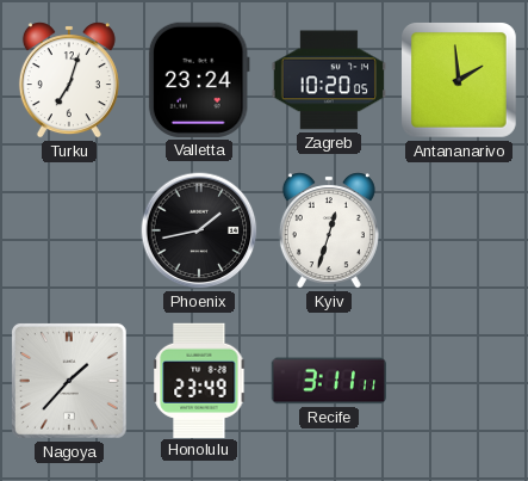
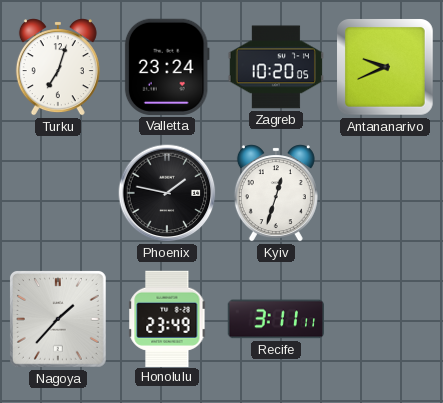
Antananarivo: 1:59 -> 9:41 (386, 68)
Phoenix: 1:43 -> 1:47 (167, 193)
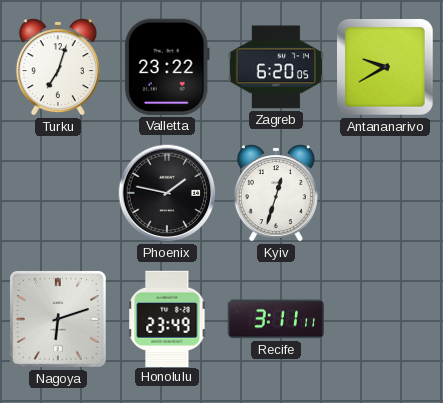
Valletta: 23:24 -> 23:22 (167, 67)
Zagreb: 10:20 -> 6:20 (275, 67)
Antananarivo: 9:41 -> 9:40 (386, 68)
Nagoya: 1:37 -> 6:12 (58, 319)
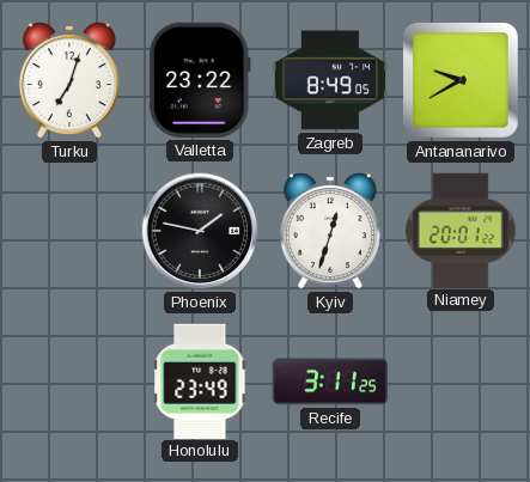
Zagreb: 6:20 -> 8:49 (329, 80)
Niamey: none -> 20:01 (462, 230)
Nagoya: 6:12 -> none (58, 319)
Recife: 3:11:11 -> 3:11:25 (329, 382)
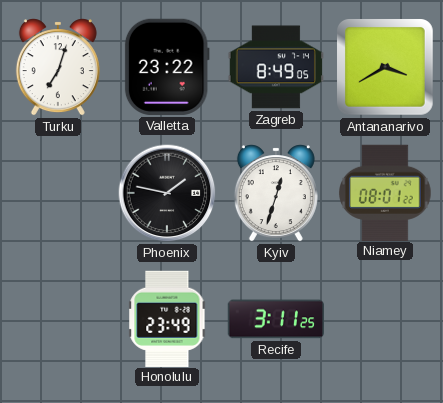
Antananarivo: 9:40 -> 3:40 (386, 68)
Niamey: 20:01 -> 08:01 (386, 192)
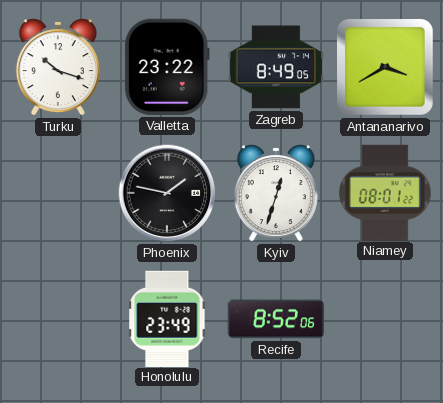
Turku: 7:03 -> 10:18 (58, 67)
Recife: 3:11 -> 8:52 (275, 319)
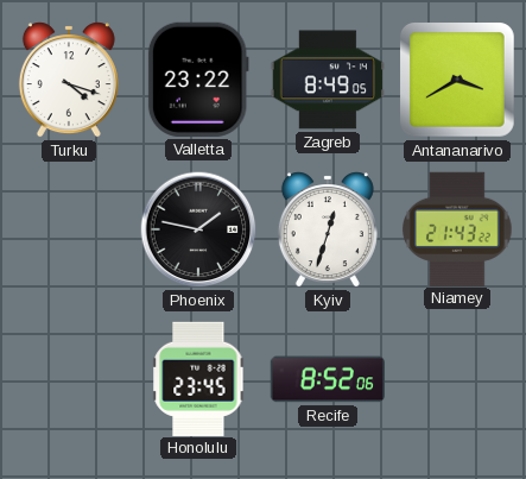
Turku: 10:18 -> 4:18 (69, 80)
Niamey: 08:01 -> 21:43 (458, 228)
Honolulu: 23:49 -> 23:45 (198, 378)
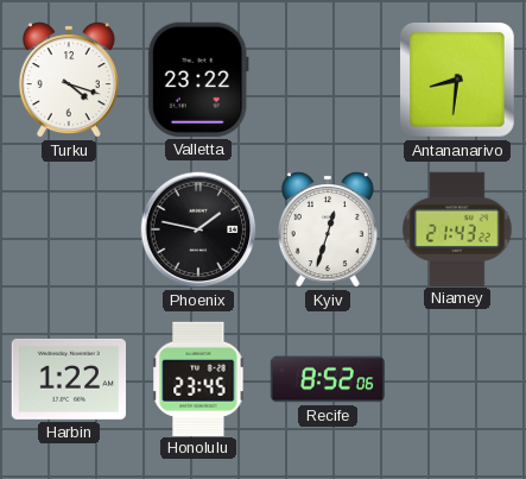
Zagreb: 8:49 -> none (327, 80)
Antananarivo: 3:40 -> 8:31 (458, 81)
Harbin: none -> 1:22 (68, 379)
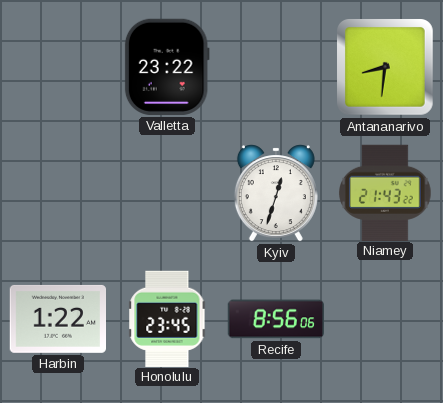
Turku: 4:18 -> none (69, 80)
Phoenix: 1:47 -> none (198, 229)
Recife: 8:52 -> 8:56 (275, 319)
